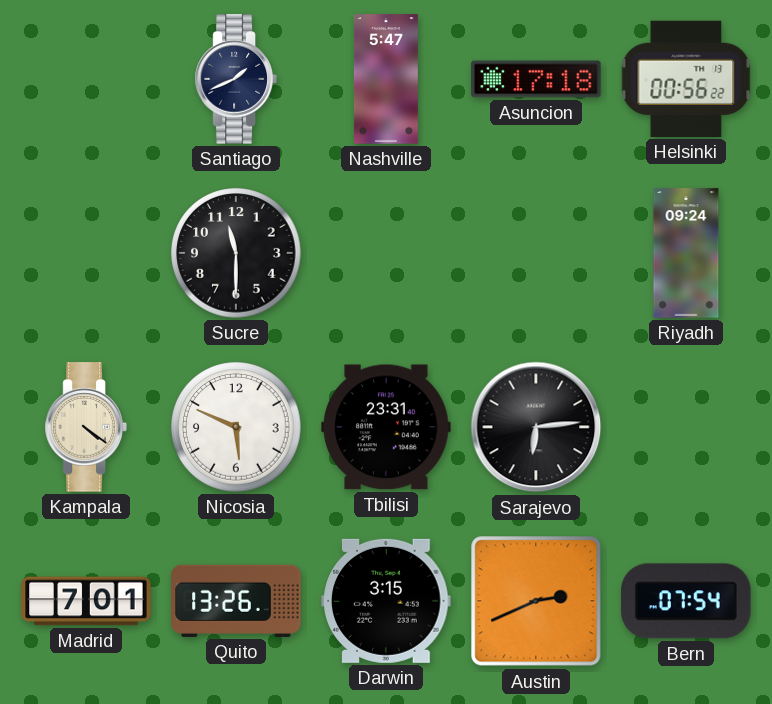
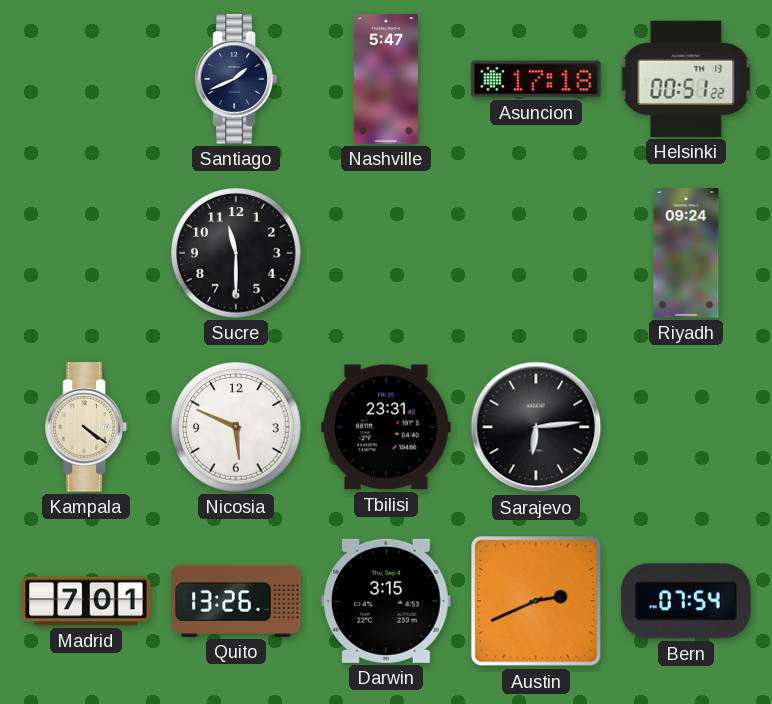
Helsinki: 00:56 -> 00:51 (686, 79)
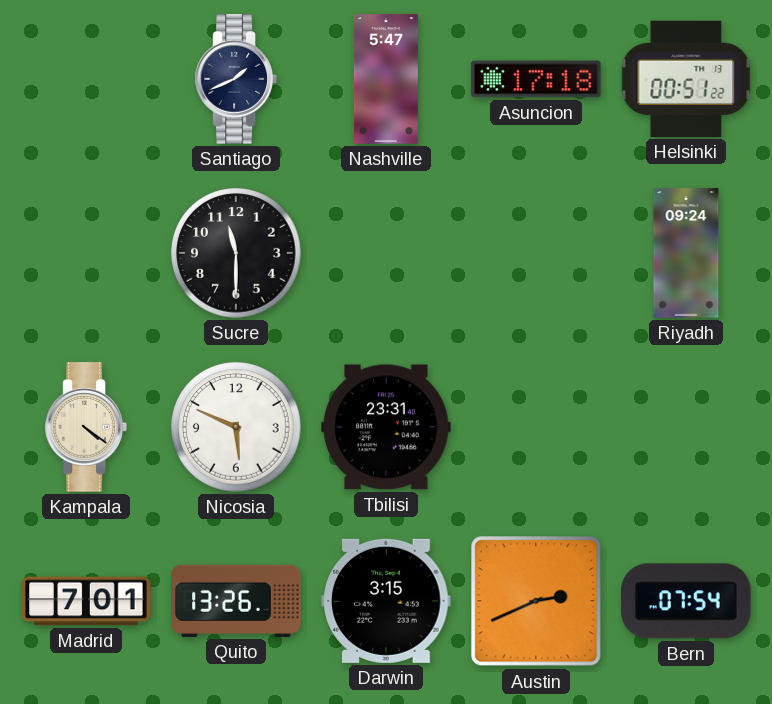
Sarajevo: 6:14 -> none (536, 427)
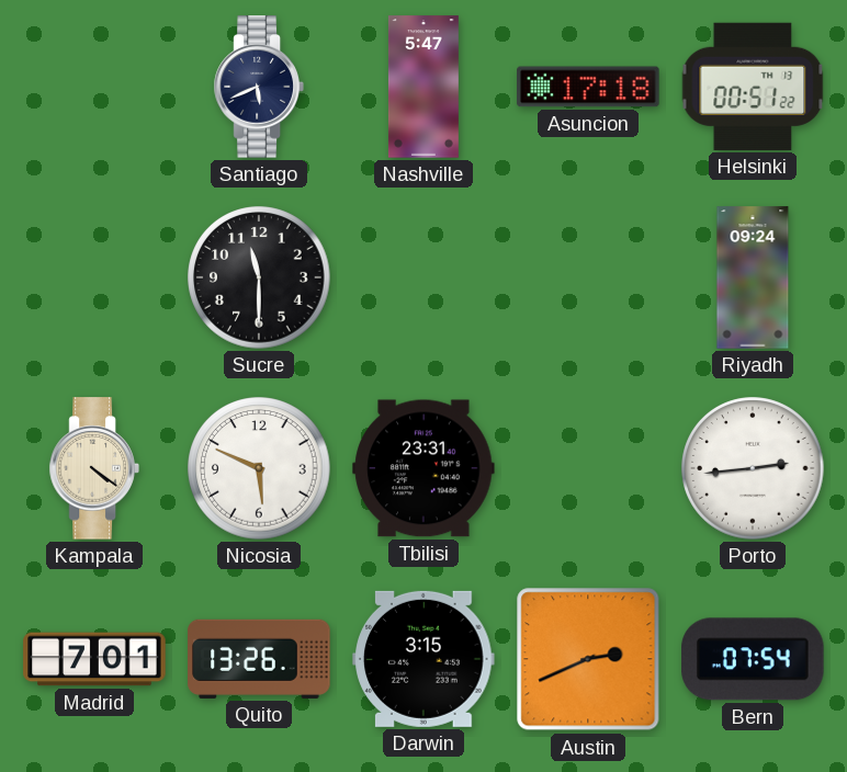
Santiago: 1:41 -> 5:41 (259, 87)
Porto: none -> 2:44 (753, 468)
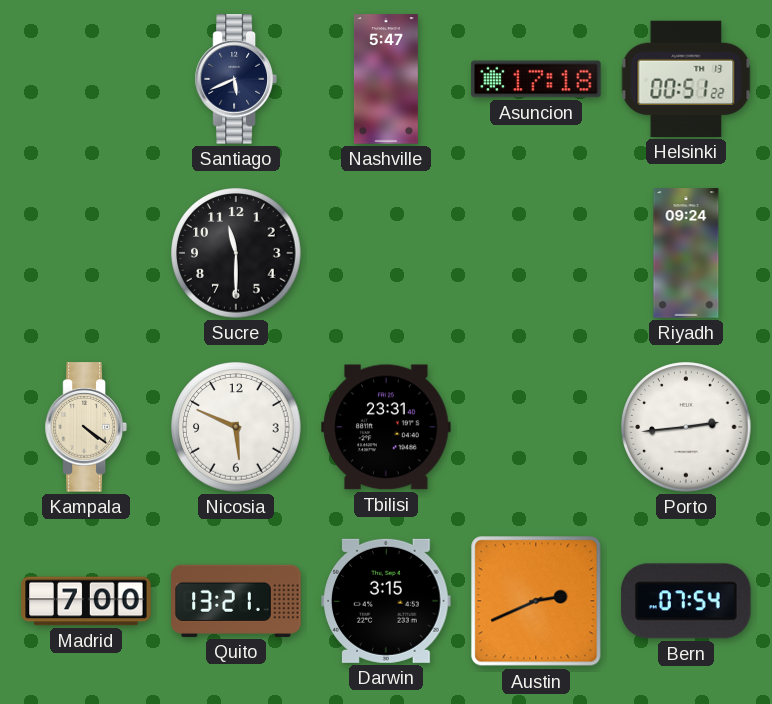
Madrid: 7:01 -> 7:00 (86, 601)
Quito: 13:26 -> 13:21 (236, 601)
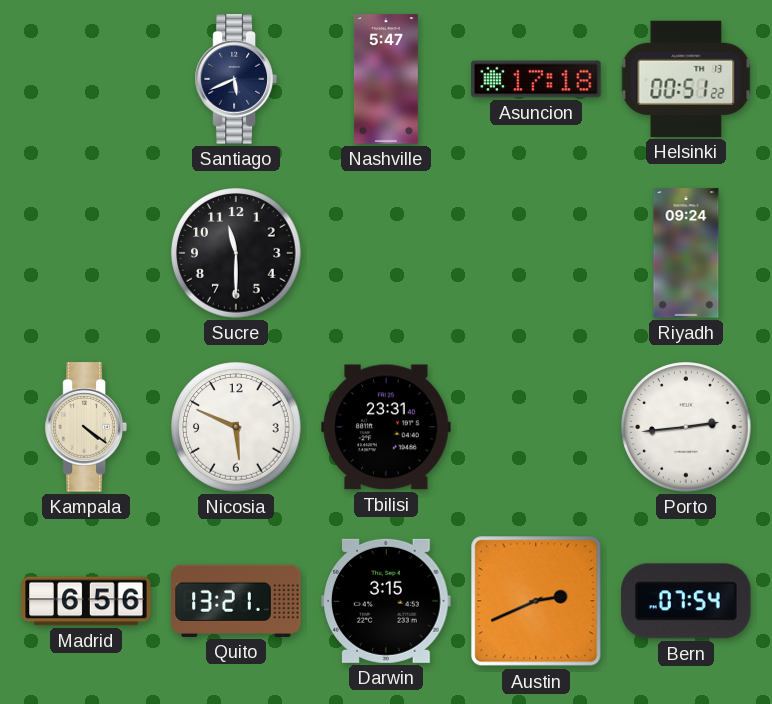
Madrid: 7:00 -> 6:56 (86, 601)
